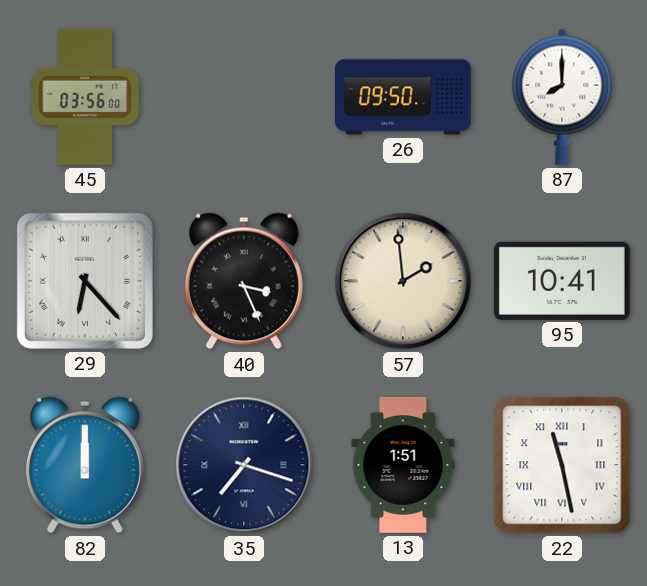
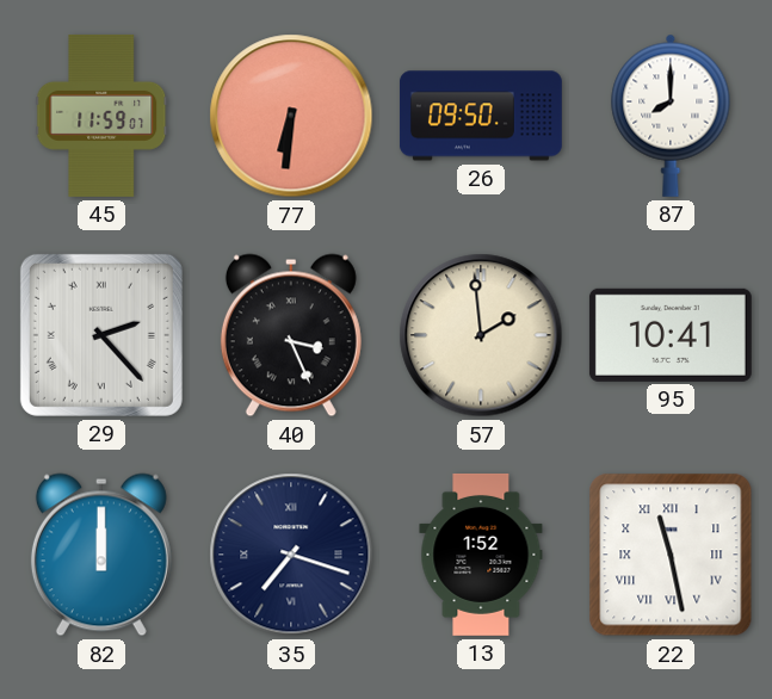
45: 03:56 -> 11:59 (101, 116)
77: none -> 6:31 (291, 116)
29: 6:23 -> 2:23 (101, 335)
13: 1:51 -> 1:52 (481, 555)
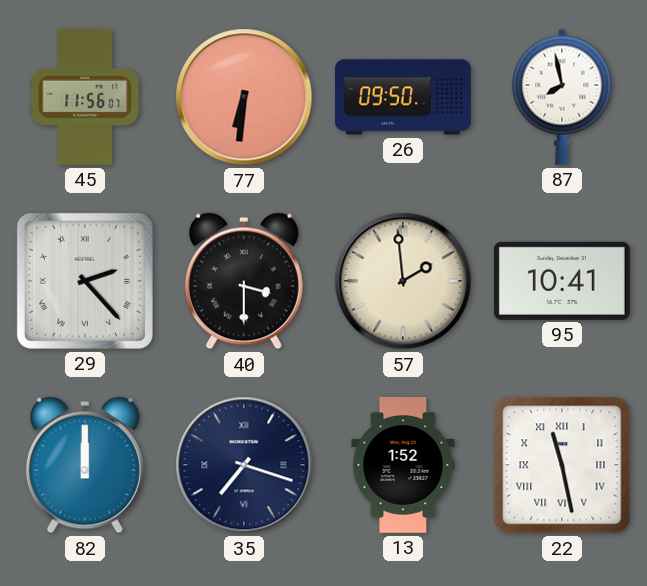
45: 11:59 -> 11:56 (85, 97)
87: 8:00 -> 7:58 (562, 97)
40: 3:26 -> 3:30 (244, 281)
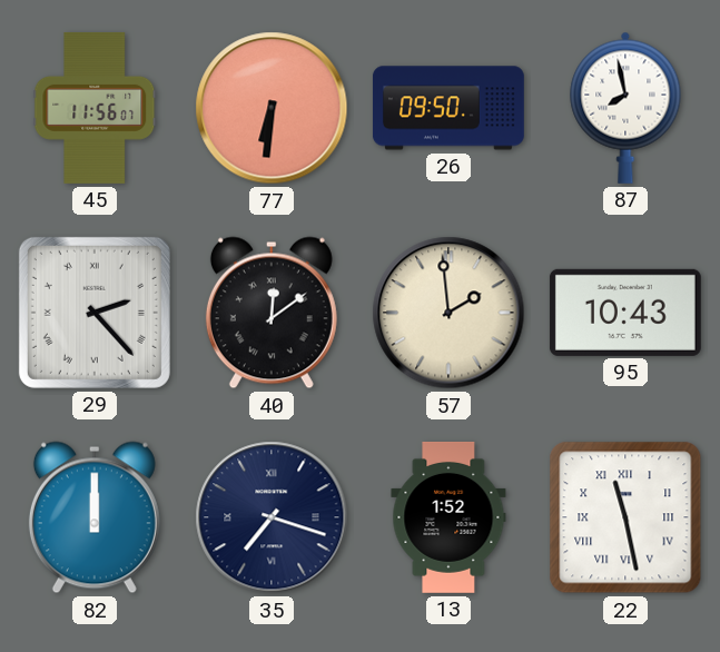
40: 3:30 -> 12:09 (272, 313)
95: 10:41 -> 10:43 (625, 313)
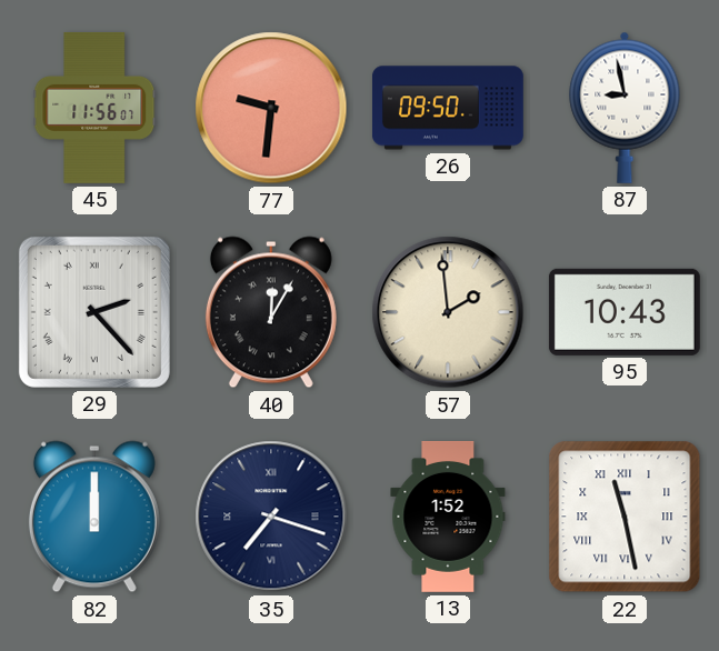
77: 6:31 -> 9:31 (271, 108)
87: 7:58 -> 8:58 (625, 108)
40: 12:09 -> 12:05 (271, 312)
